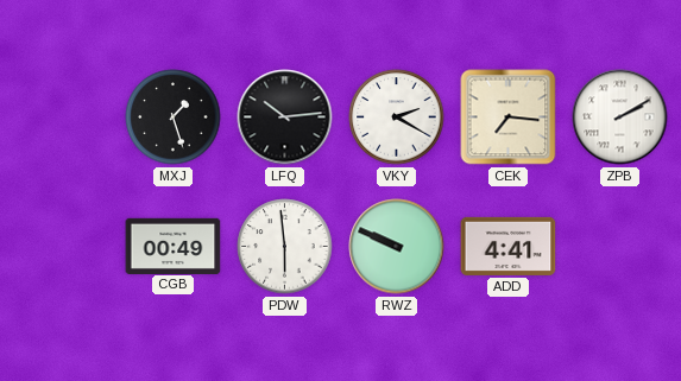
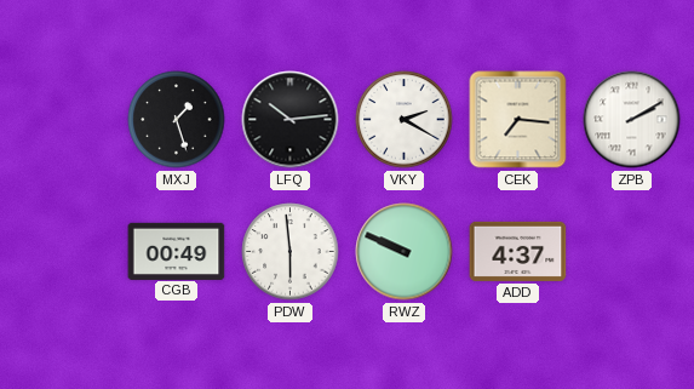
ADD: 4:41 -> 4:37 (518, 251)
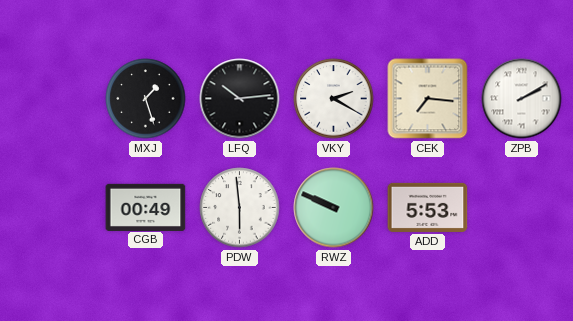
ADD: 4:37 -> 5:53 (428, 207)
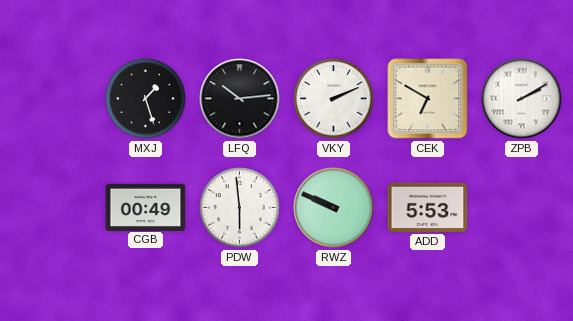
VKY: 2:20 -> 2:11 (334, 99)
CEK: 7:16 -> 6:50 (428, 99)
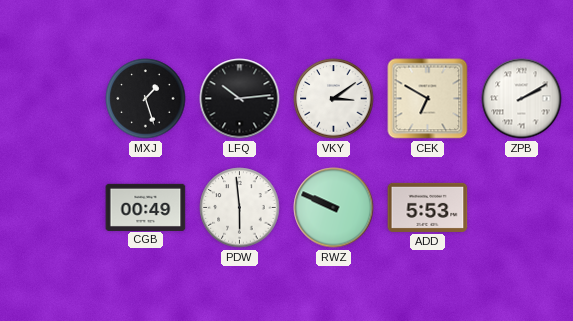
VKY: 2:11 -> 3:09 (334, 99)
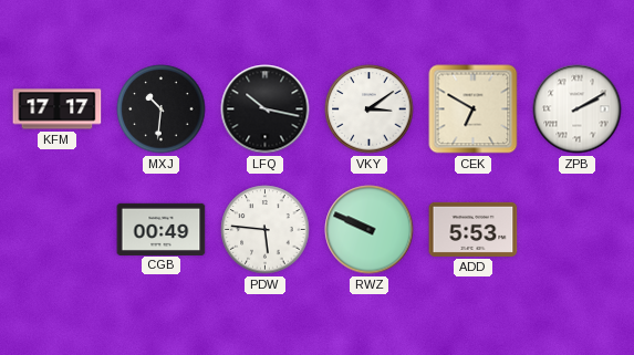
KFM: none -> 17:17 (58, 109)
MXJ: 1:27 -> 10:31 (162, 109)
LFQ: 10:14 -> 10:17 (266, 109)
PDW: 5:59 -> 5:46 (266, 230)
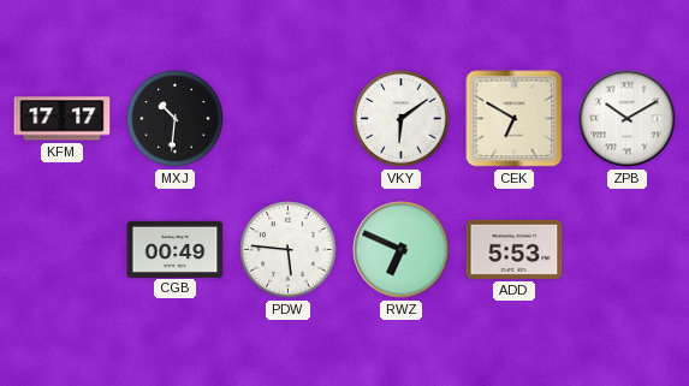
LFQ: 10:17 -> none (266, 109)
VKY: 3:09 -> 6:09 (402, 119)
ZPB: 2:10 -> 10:10 (628, 119)
RWZ: 9:49 -> 6:49 (402, 250)
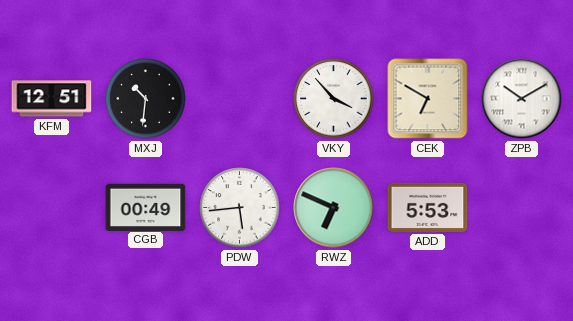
KFM: 17:17 -> 12:51 (52, 99)
VKY: 6:09 -> 3:53 (334, 99)
PDW: 5:46 -> 5:44 (240, 208)
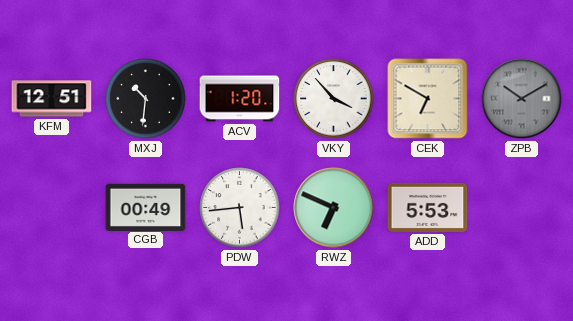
ACV: none -> 1:20 (240, 99)
ZPB dial: white -> grey (522, 99)
